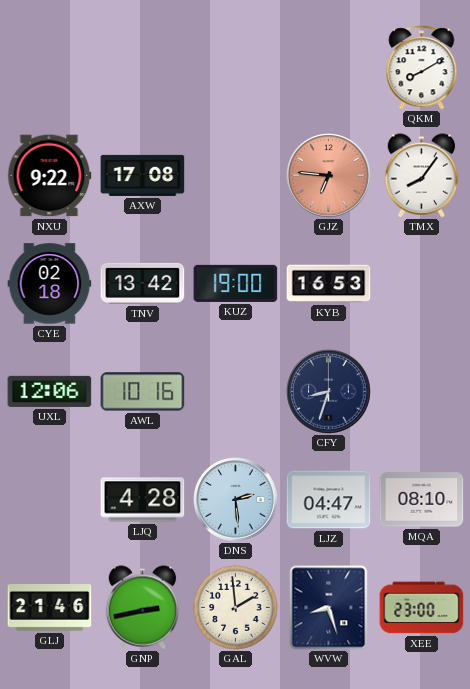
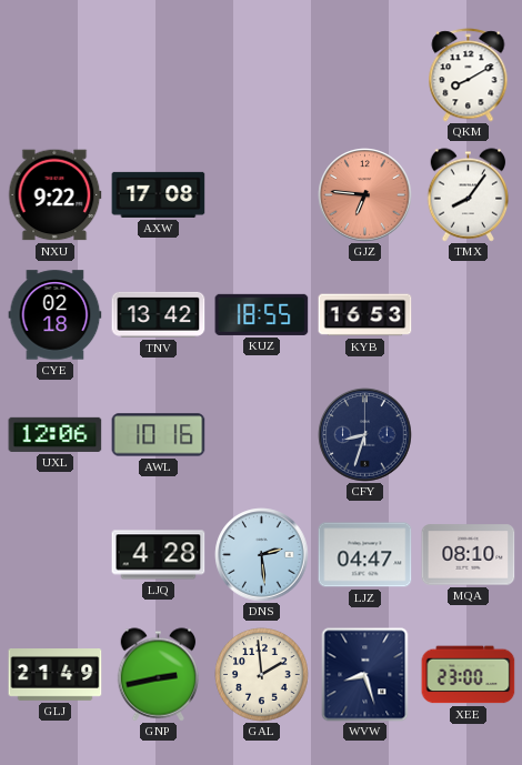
KUZ: 19:00 -> 18:55 (262, 314)
GLJ: 21:46 -> 21:49 (56, 675)
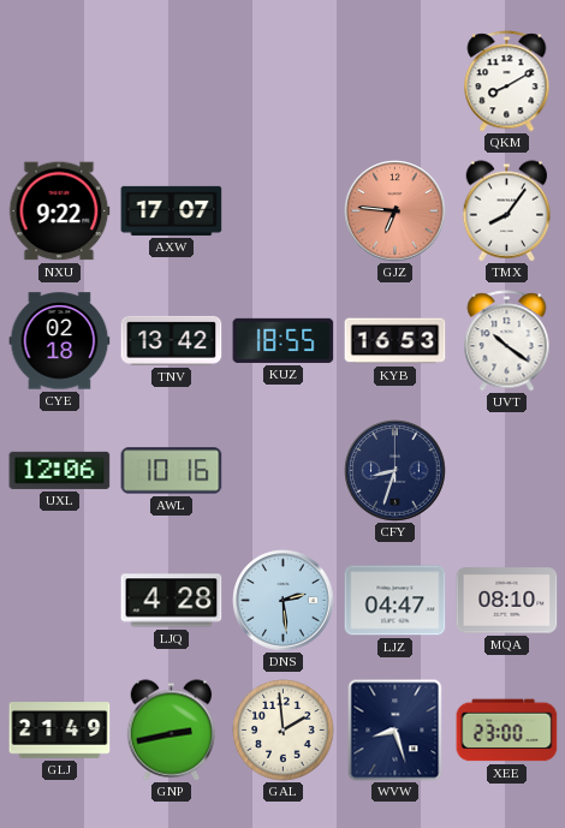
AXW: 17:08 -> 17:07 (172, 210)
UVT: none -> 10:21 (507, 341)
